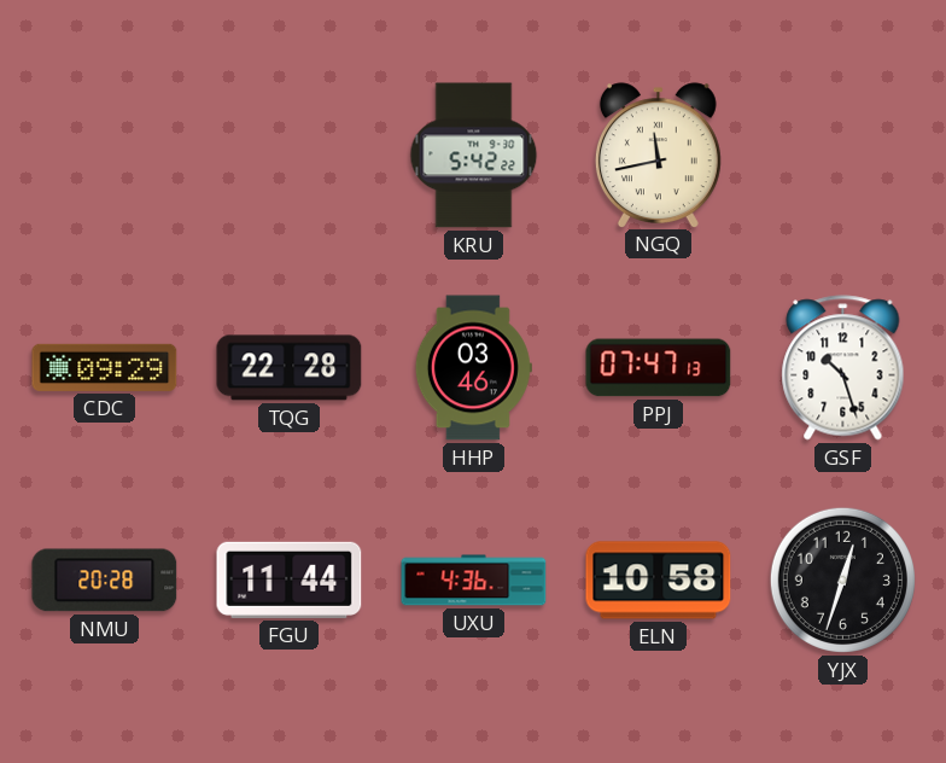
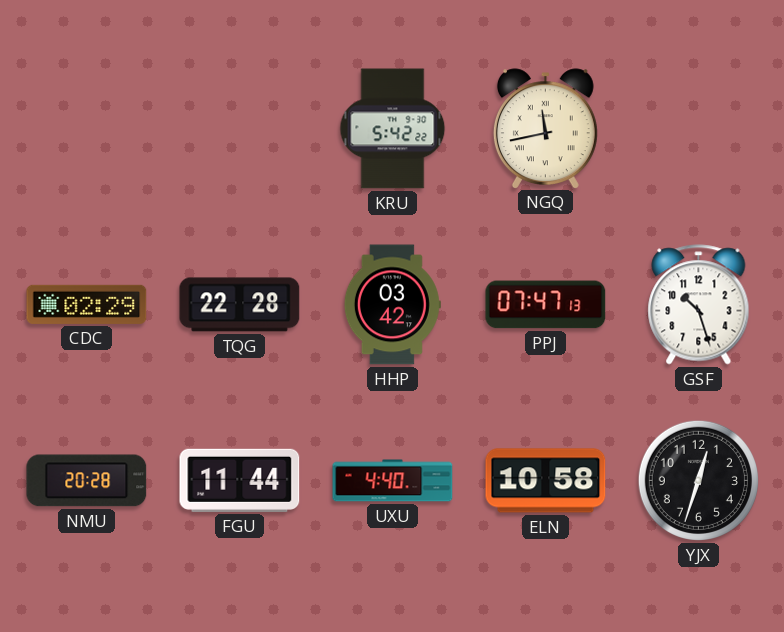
CDC: 09:29 -> 02:29 (87, 304)
HHP: 03:46 -> 03:42 (392, 305)
UXU: 4:36 -> 4:40 (393, 481)
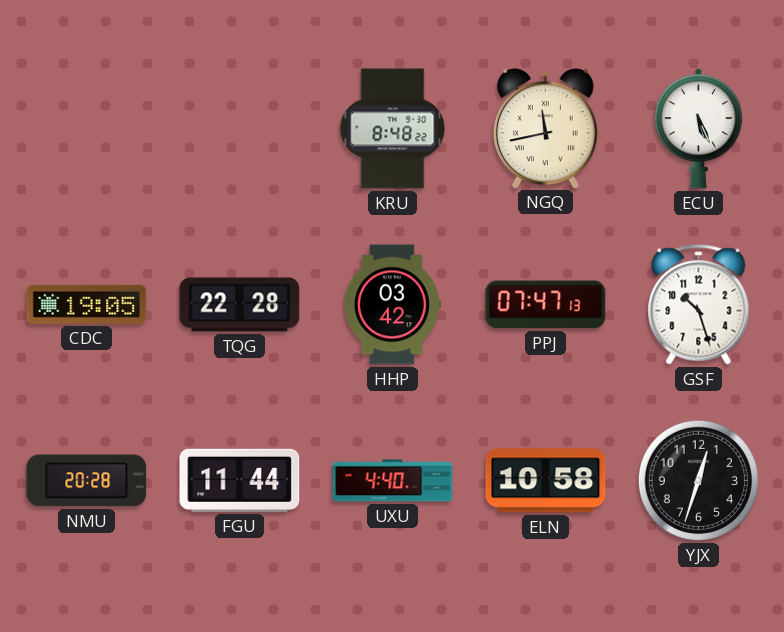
KRU: 5:42 -> 8:48 (393, 129)
ECU: none -> 5:26 (698, 129)
CDC: 02:29 -> 19:05 (87, 304)
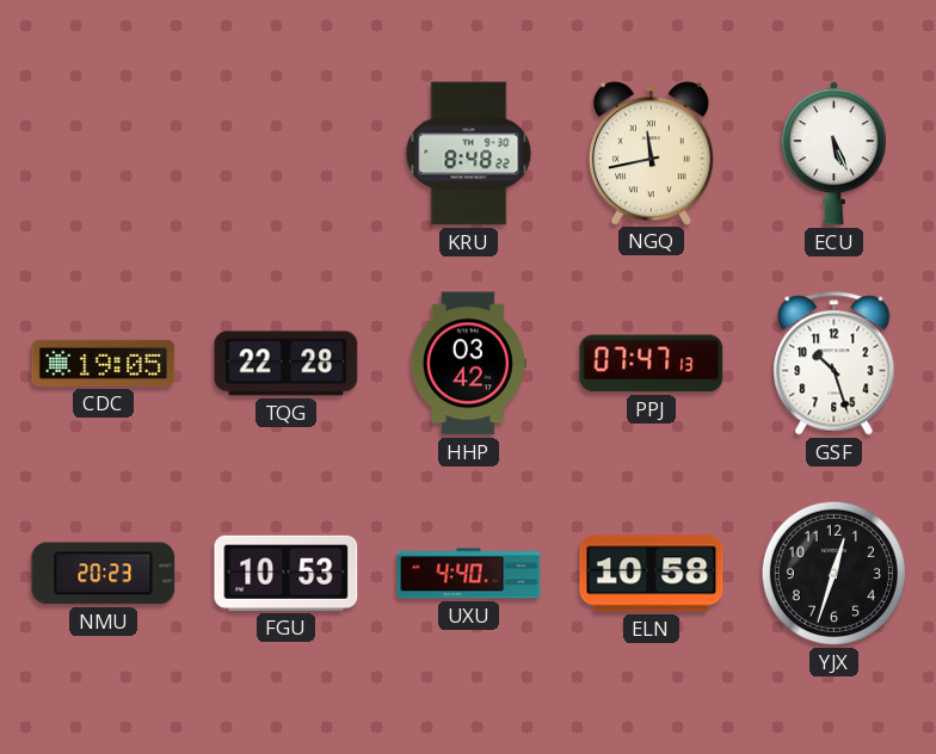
NMU: 20:28 -> 20:23 (104, 574)
FGU: 11:44 -> 10:53 (287, 573)
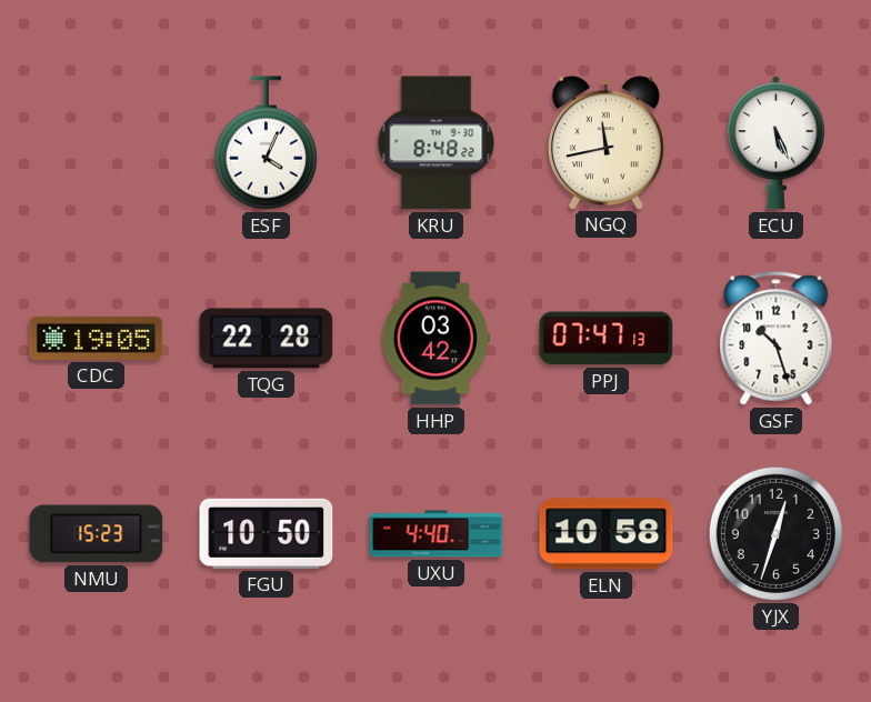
ESF: none -> 4:04 (266, 143)
NMU: 20:23 -> 15:23 (97, 534)
FGU: 10:53 -> 10:50 (267, 533)
